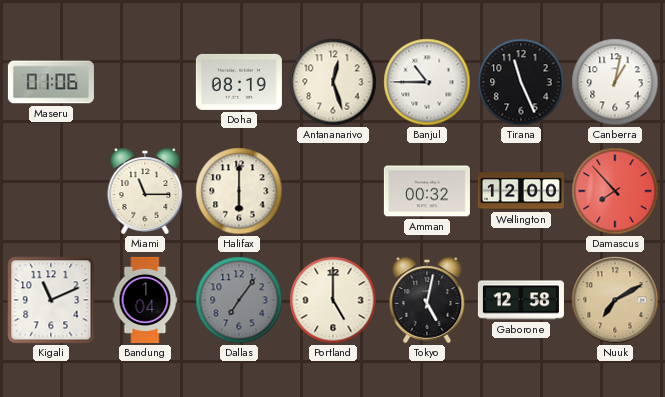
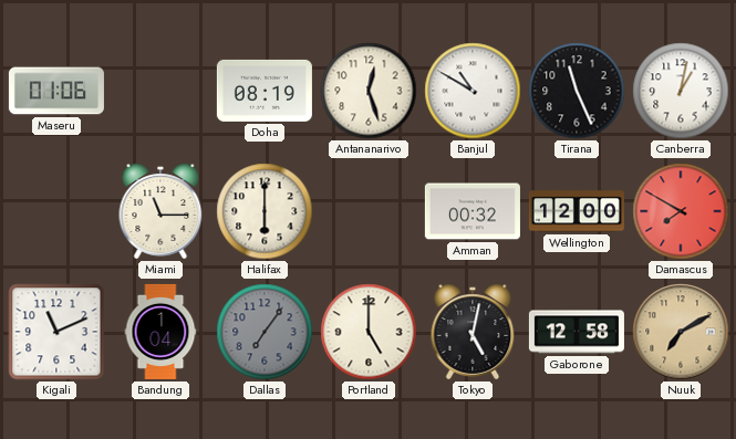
Banjul: 10:45 -> 10:50 (473, 91)
Damascus: 7:53 -> 7:50 (681, 211)
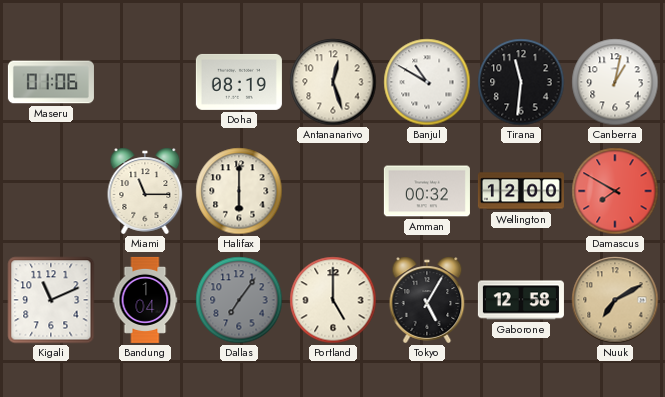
Tirana: 11:26 -> 11:31 (521, 82)
Tokyo: 5:02 -> 5:05 (427, 300)
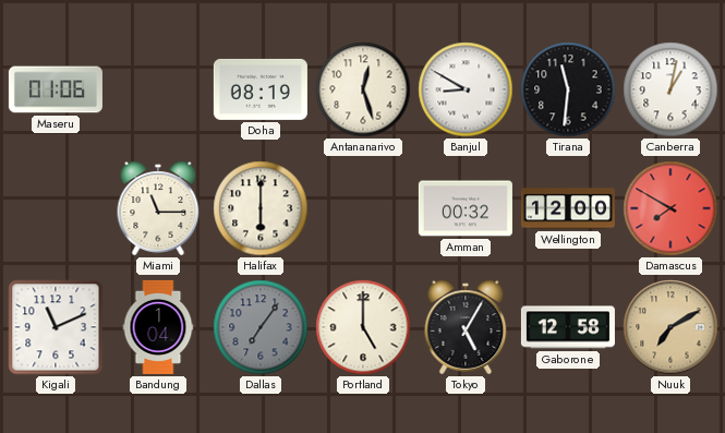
Banjul: 10:50 -> 8:50 (466, 89)
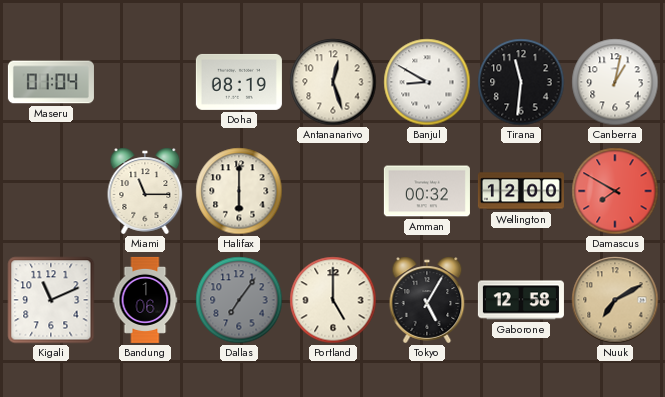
Maseru: 01:06 -> 01:04 (51, 82)
Bandung: 1:04 -> 1:06 (145, 300)
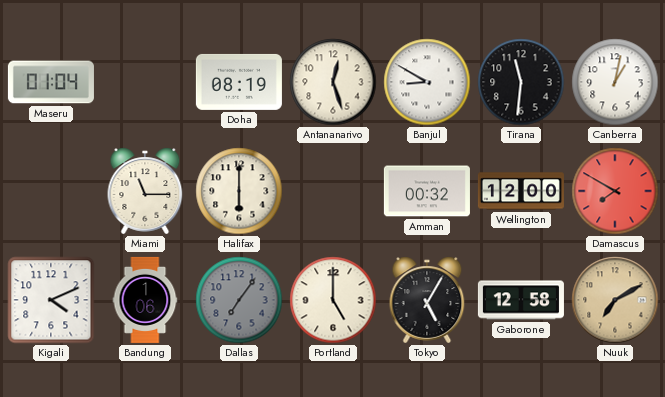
Kigali: 11:11 -> 4:11 (51, 300)
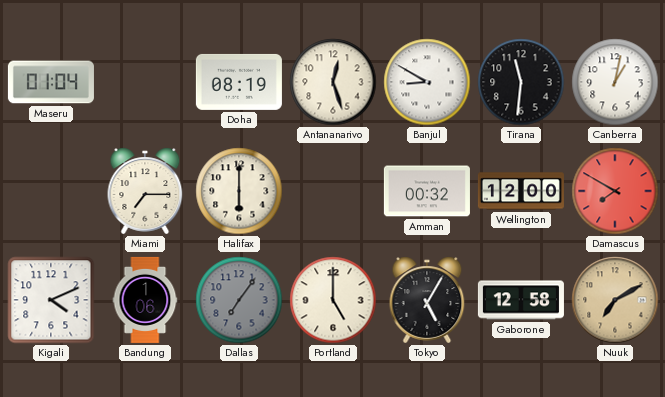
Miami: 11:15 -> 7:15 (145, 191)
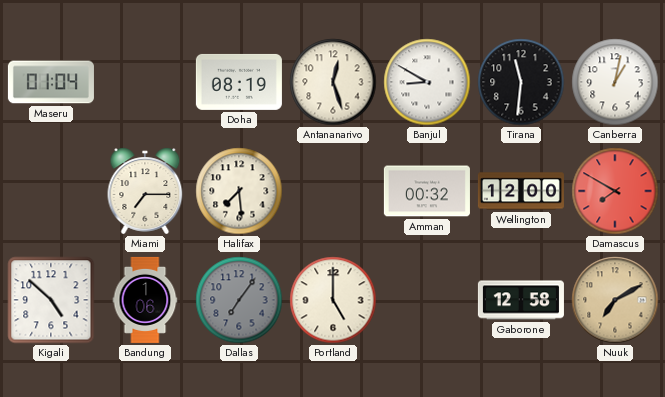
Halifax: 6:00 -> 7:29 (239, 191)
Kigali: 4:11 -> 4:52 (51, 300)
Tokyo: 5:05 -> none (427, 300)
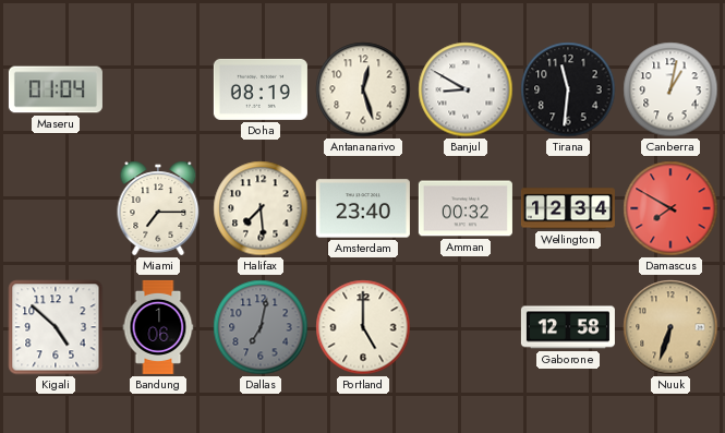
Amsterdam: none -> 23:40 (363, 208)
Wellington: 12:00 -> 12:34 (568, 208)
Dallas: 7:06 -> 7:02 (261, 327)
Nuuk: 7:10 -> 6:33 (670, 327)
